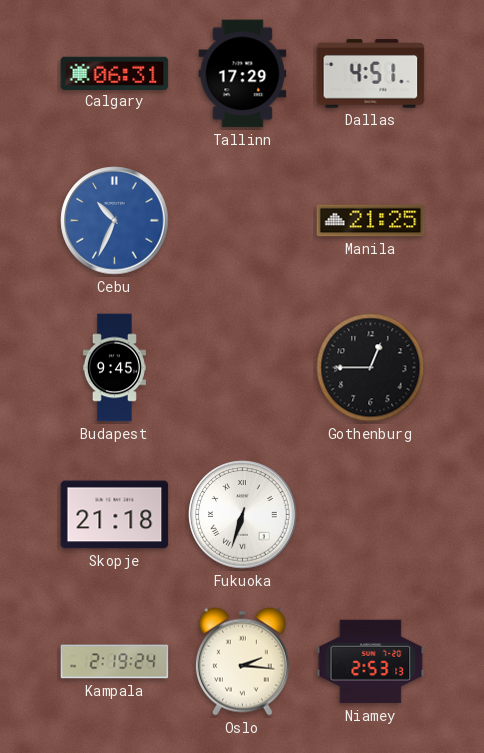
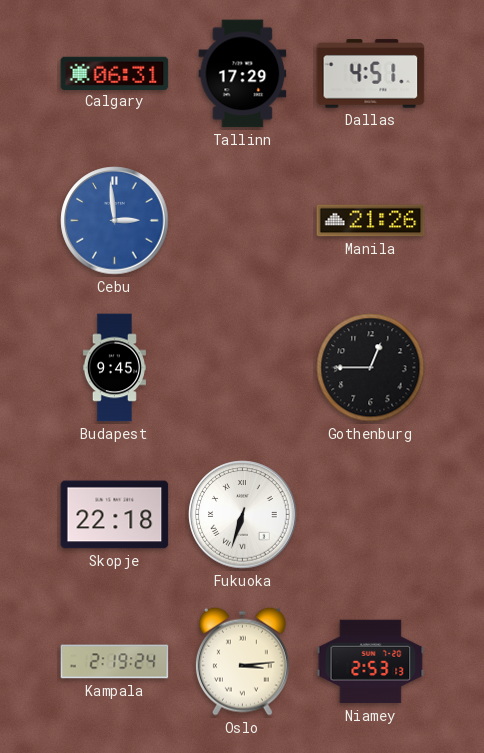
Cebu: 10:34 -> 2:59 (115, 221)
Manila: 21:25 -> 21:26 (371, 221)
Skopje: 21:18 -> 22:18 (115, 515)
Oslo: 2:16 -> 3:14 (242, 661)
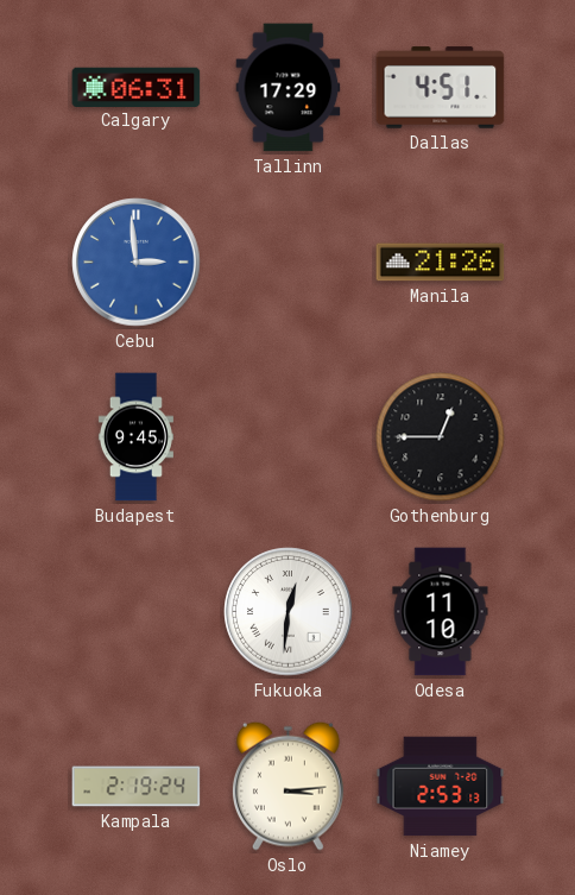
Skopje: 22:18 -> none (115, 515)
Fukuoka: 6:33 -> 12:31 (289, 612)
Odesa: none -> 11:10 (441, 612)
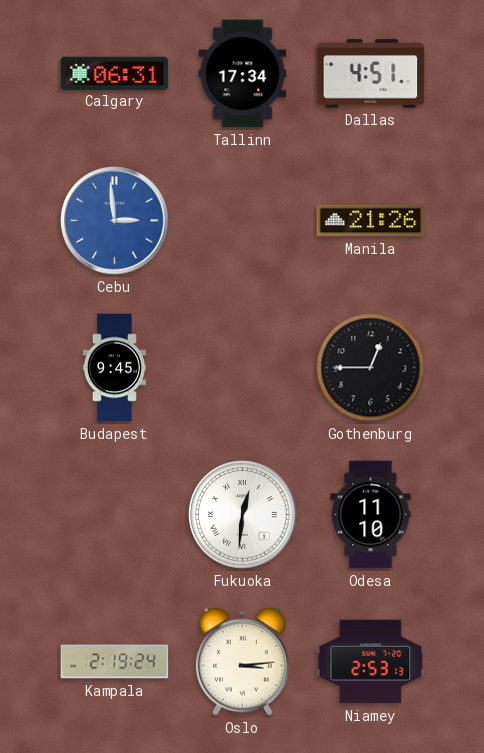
Tallinn: 17:29 -> 17:34 (243, 74)
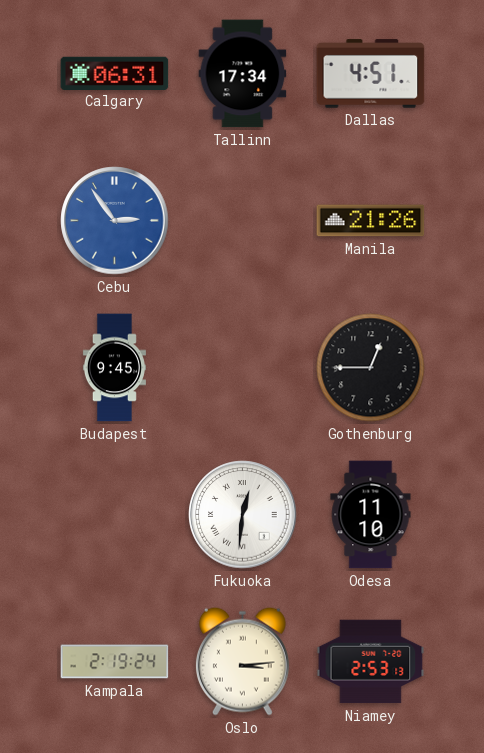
Cebu: 2:59 -> 2:54 (115, 221)
